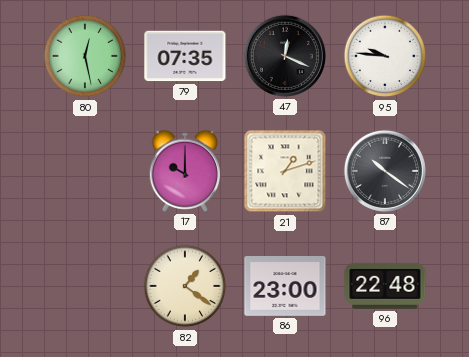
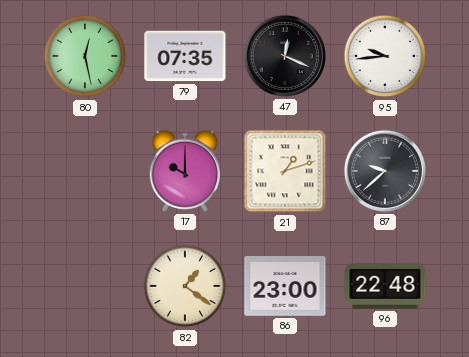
95: 9:46 -> 9:44 (385, 56)
87: 10:21 -> 9:38 (385, 171)
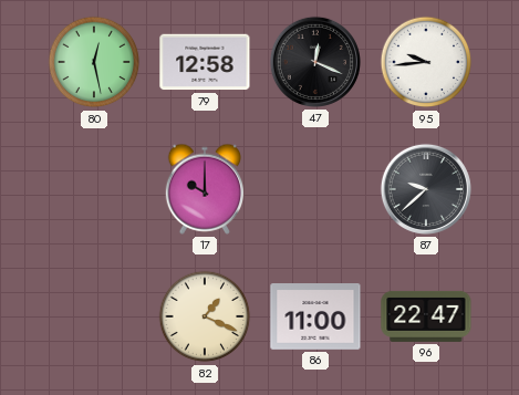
79: 07:35 -> 12:58 (205, 62)
21: 1:12 -> none (285, 171)
82: 1:21 -> 1:19 (205, 316)
86: 23:00 -> 11:00 (315, 318)
96: 22:48 -> 22:47 (426, 316)
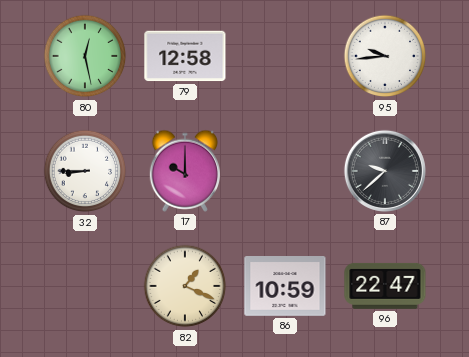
47: 12:19 -> none (315, 62)
32: none -> 8:45 (85, 171)
86: 11:00 -> 10:59 (285, 287)
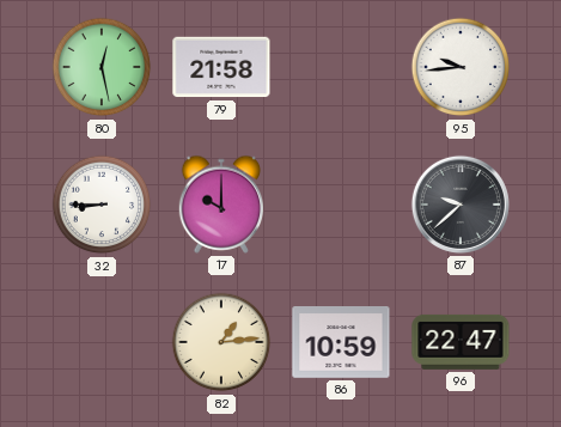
79: 12:58 -> 21:58 (221, 67)
82: 1:19 -> 1:14 (221, 342)
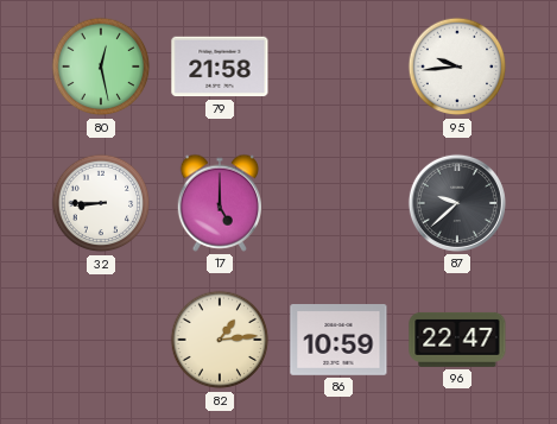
17: 10:00 -> 5:00 (220, 203)
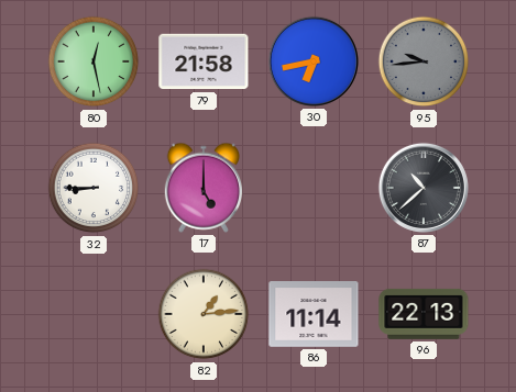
30: none -> 6:43 (314, 61)
95 dial: white -> grey (424, 61)
87: 9:38 -> 10:38 (424, 188)
86: 10:59 -> 11:14 (314, 315)
96: 22:47 -> 22:13 (424, 314)
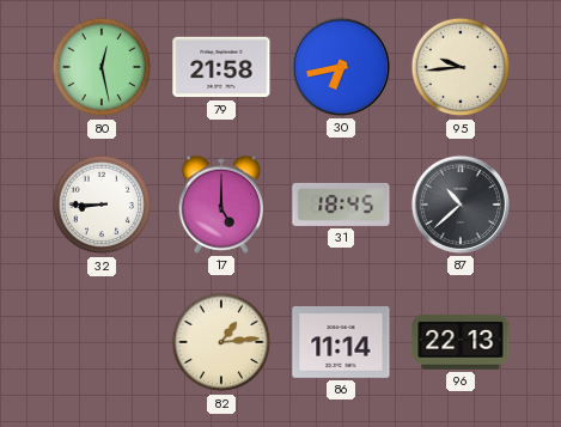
95 dial: grey -> cream (461, 67)
31: none -> 18:45 (341, 205)
